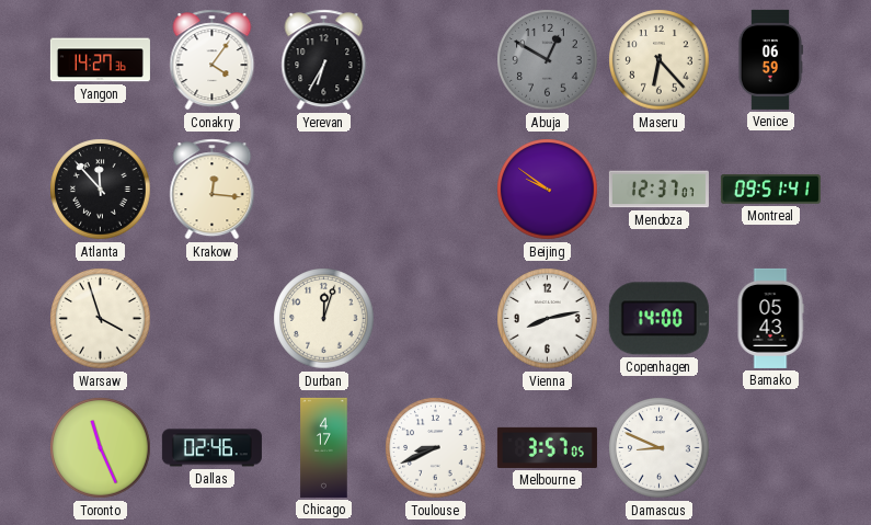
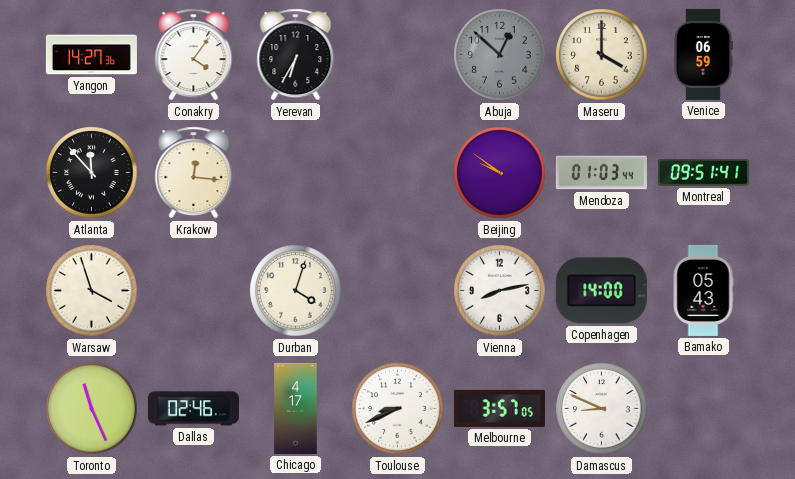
Abuja: 12:50 -> 12:52 (500, 55)
Maseru: 6:23 -> 4:00 (602, 55)
Mendoza: 12:37 -> 01:03 (601, 173)
Durban: 12:03 -> 4:03 (296, 291)
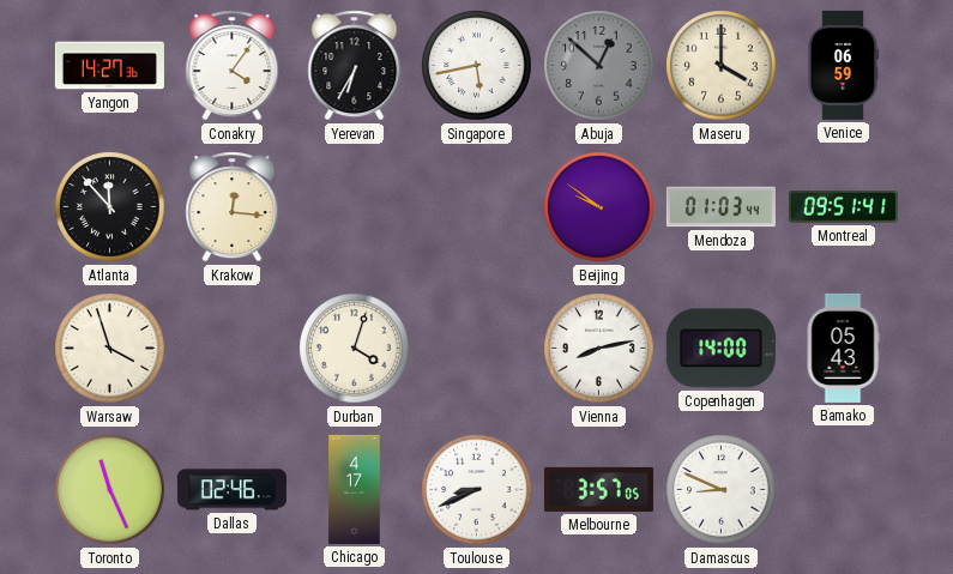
Singapore: none -> 5:43 (477, 66)
